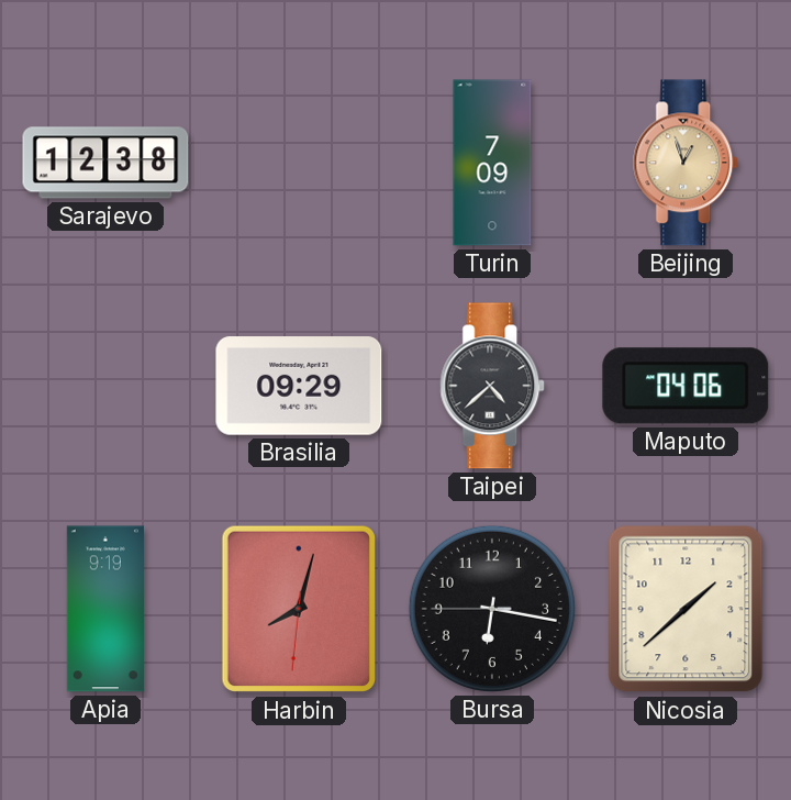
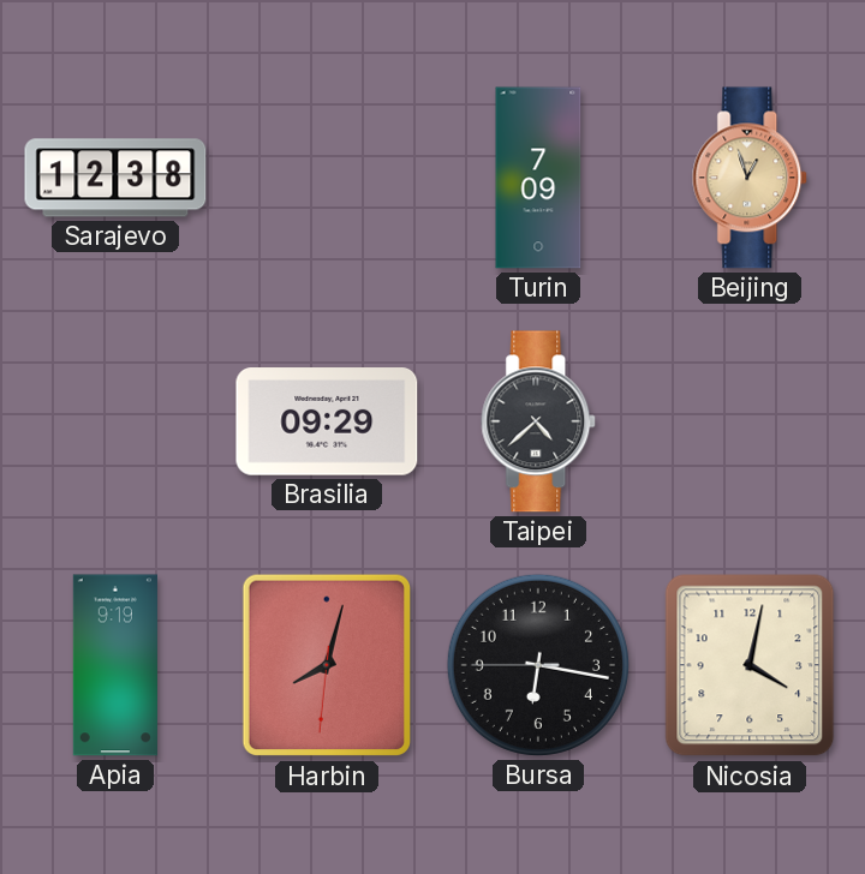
Maputo: 04:06 -> none (686, 386)
Nicosia: 1:38 -> 4:02 (750, 665)
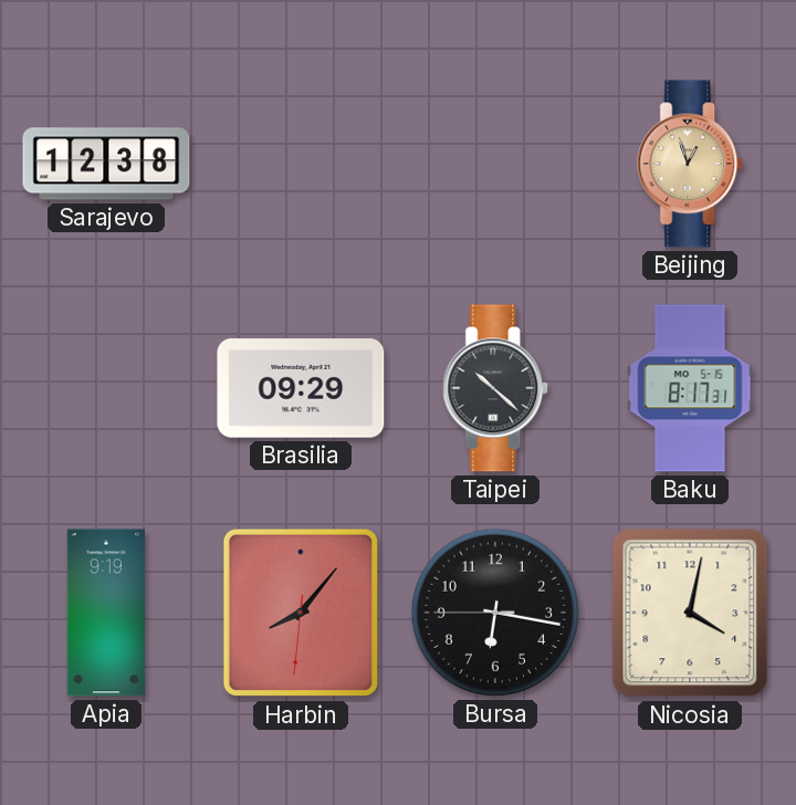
Turin: 7:09 -> none (538, 178)
Taipei: 4:38 -> 10:22 (496, 388)
Baku: none -> 8:17 (690, 388)
Harbin: 8:02 -> 8:06 (300, 613)
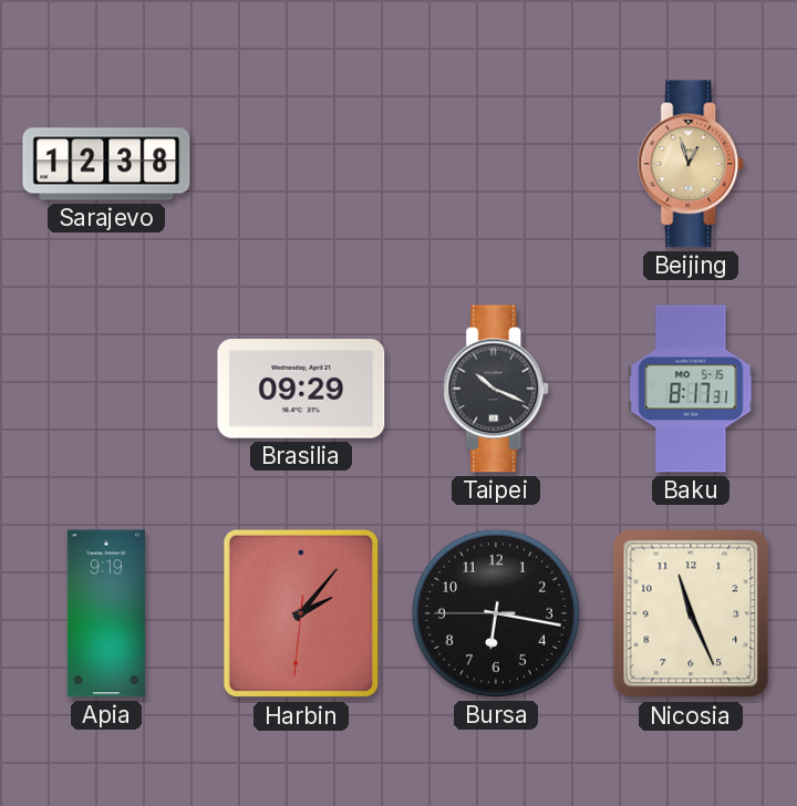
Taipei: 10:22 -> 10:19 (497, 389)
Harbin: 8:06 -> 2:06 (300, 613)
Nicosia: 4:02 -> 11:26 (691, 613)
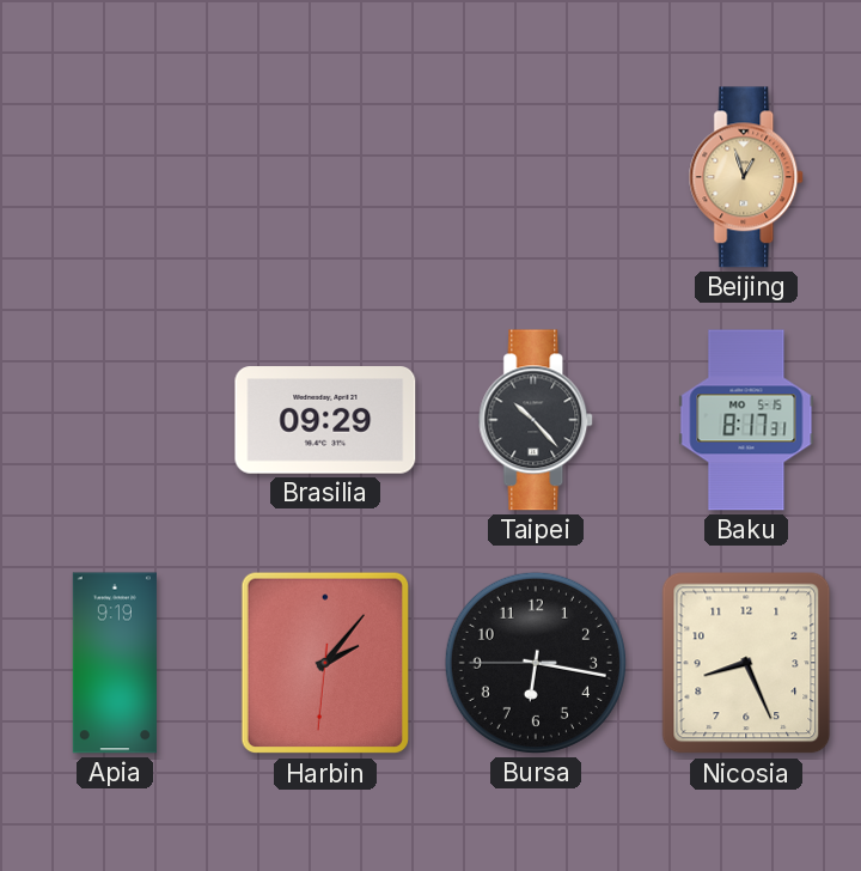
Sarajevo: 12:38 -> none (106, 164)
Taipei: 10:19 -> 10:23 (537, 420)
Nicosia: 11:26 -> 8:26 (746, 663)
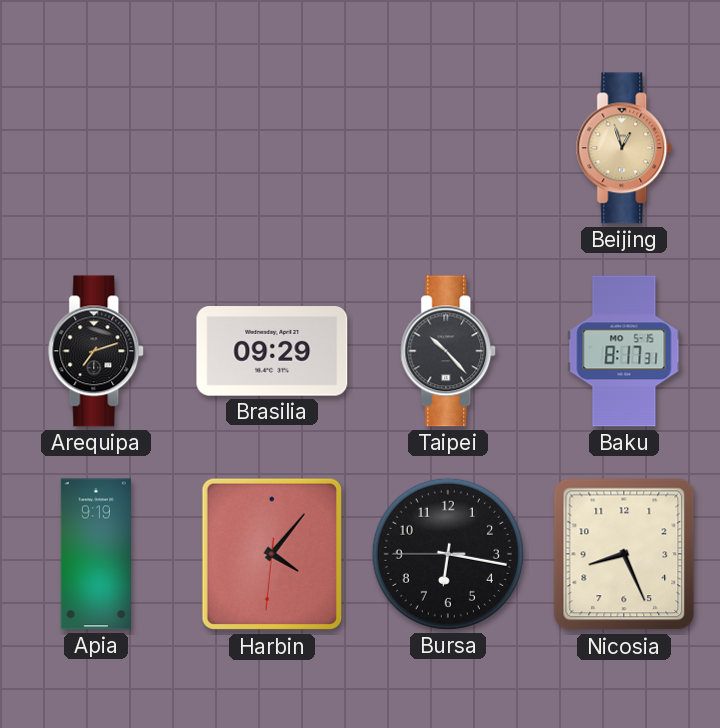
Arequipa: none -> 7:12 (97, 351)
Harbin: 2:06 -> 4:06 (271, 554)
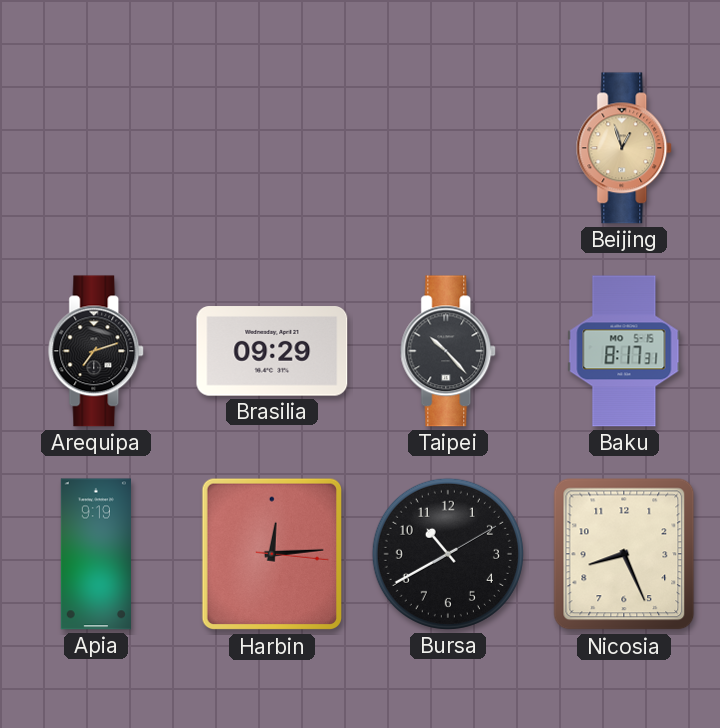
Harbin: 4:06 -> 12:14 (271, 554)
Bursa: 6:16 -> 10:40 (448, 554)
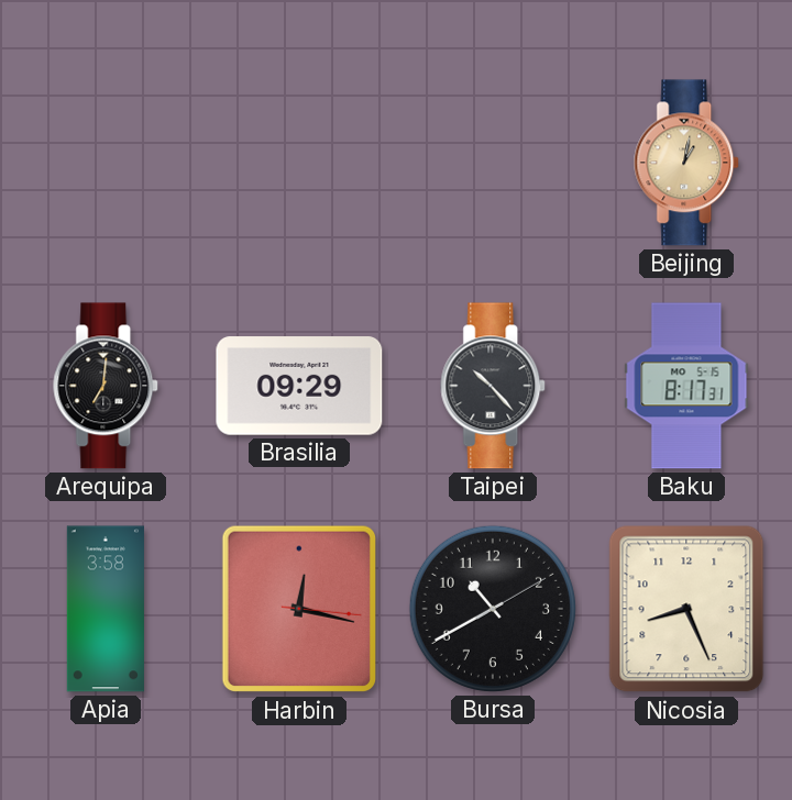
Beijing: 12:57 -> 1:02 (687, 163)
Arequipa: 7:12 -> 7:01 (107, 386)
Apia: 9:19 -> 3:58 (106, 609)
Harbin: 12:14 -> 12:17 (298, 609)
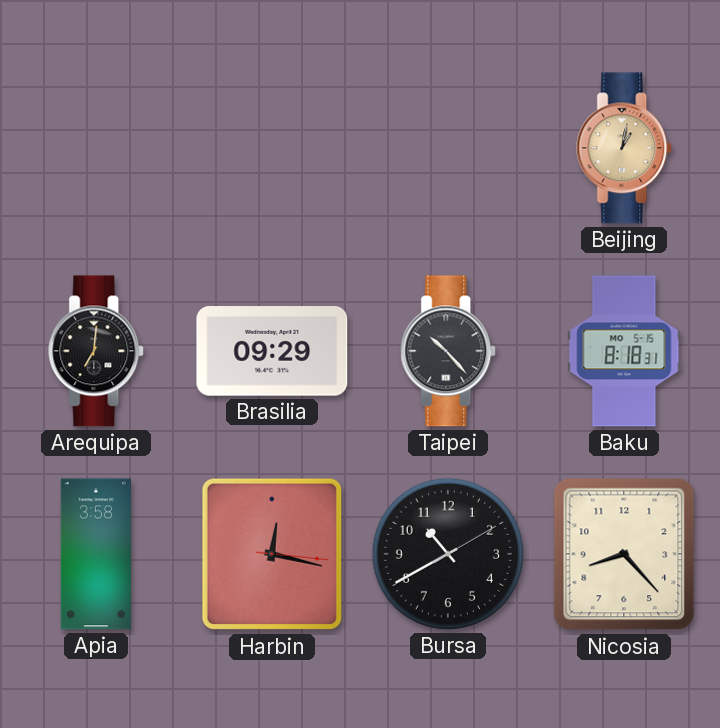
Baku: 8:17 -> 8:18 (624, 351)
Nicosia: 8:26 -> 8:23 (624, 554)
